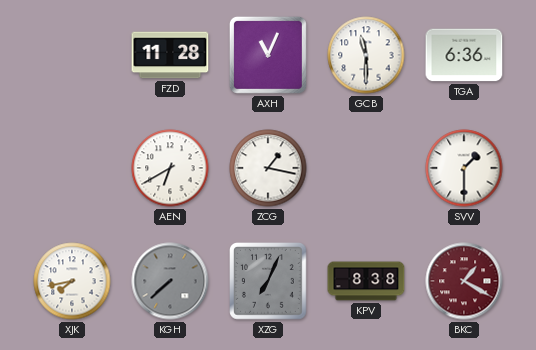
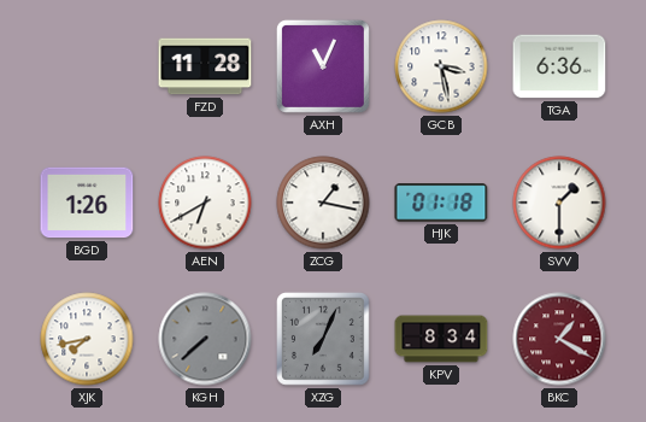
GCB: 11:30 -> 3:28 (441, 66)
BGD: none -> 1:26 (87, 203)
HJK: none -> 01:18 (441, 203)
KPV: 8:38 -> 8:34 (441, 339)
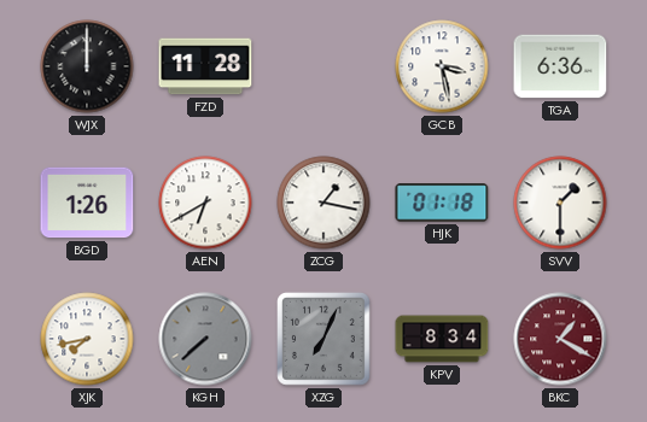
WJX: none -> 12:00 (87, 66)
AXH: 11:04 -> none (323, 66)
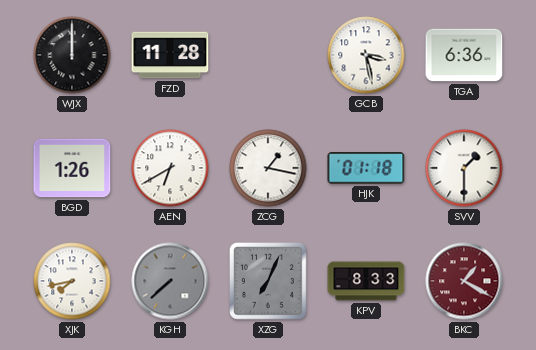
KPV: 8:34 -> 8:33 (366, 281)
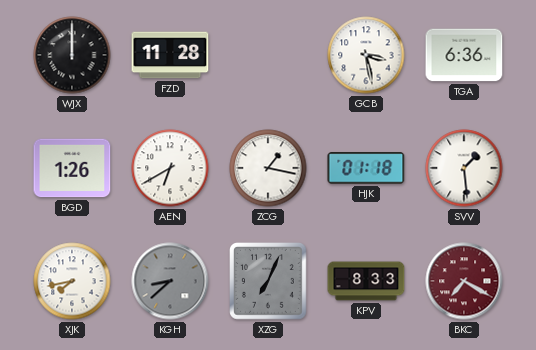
SVV: 1:30 -> 1:29 (464, 168)
KGH: 7:38 -> 8:38 (170, 281)
BKC: 1:20 -> 7:20 (464, 281)
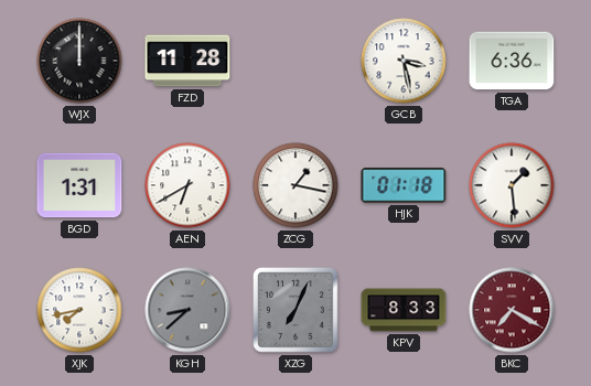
BGD: 1:26 -> 1:31 (79, 185)
